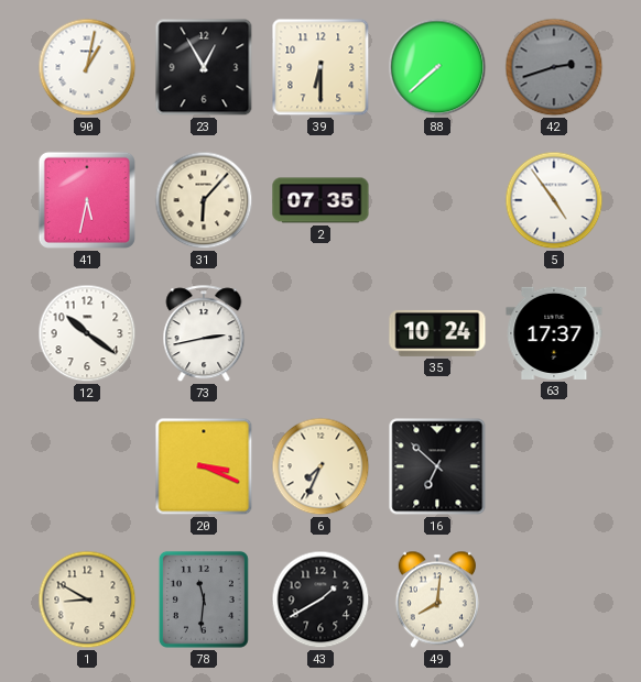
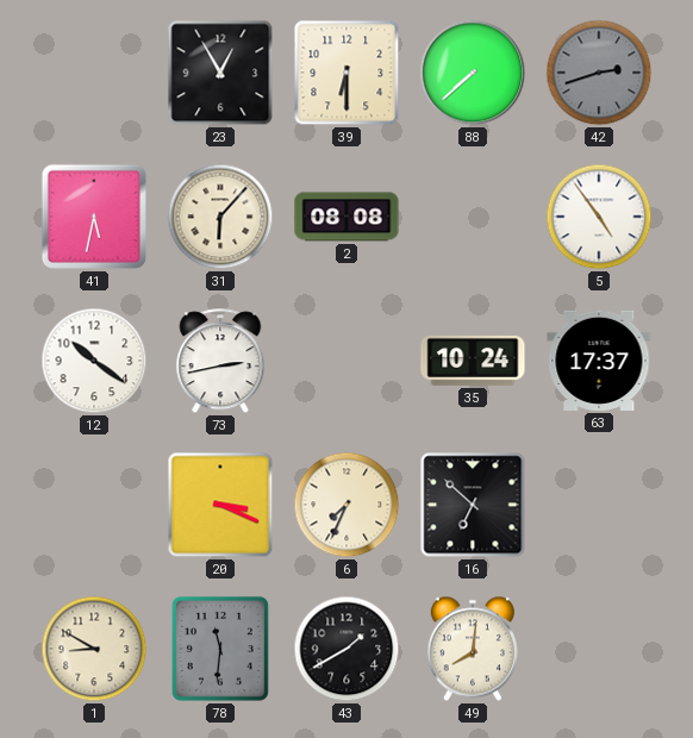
90: 1:02 -> none (87, 67)
2: 07:35 -> 08:08 (346, 217)
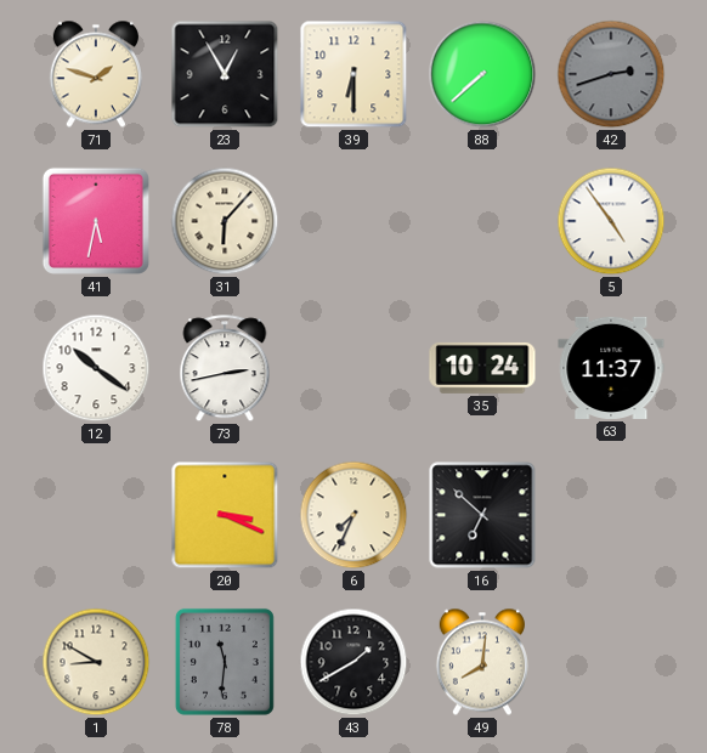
71: none -> 1:48 (96, 74)
2: 08:08 -> none (346, 217)
63: 17:37 -> 11:37 (611, 368)
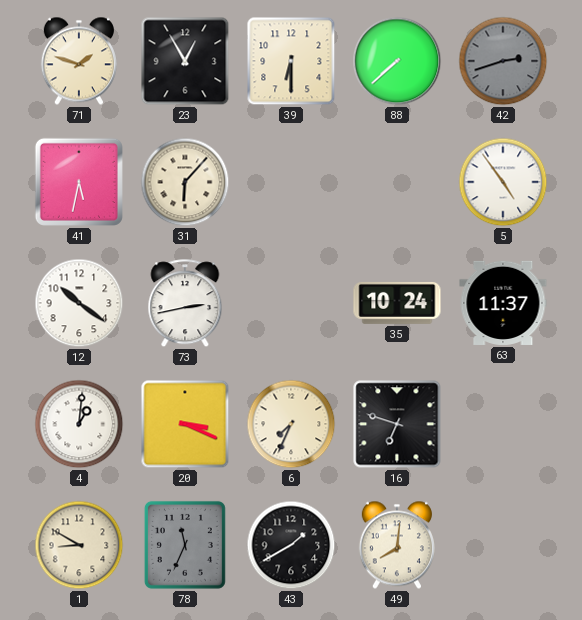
4: none -> 1:01 (79, 424)
16: 6:52 -> 6:48 (397, 424)
78: 11:31 -> 11:34 (185, 545)
